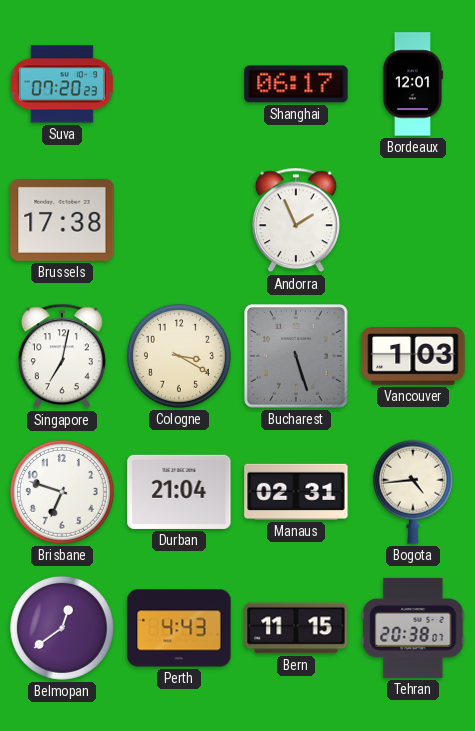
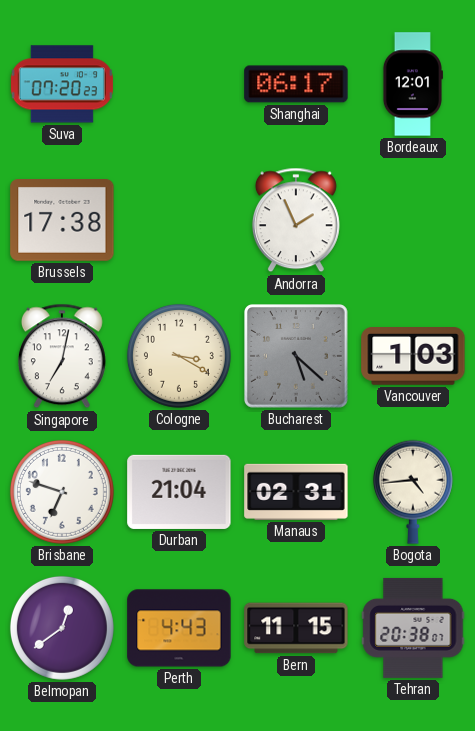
Bucharest: 5:27 -> 5:22 (297, 357)
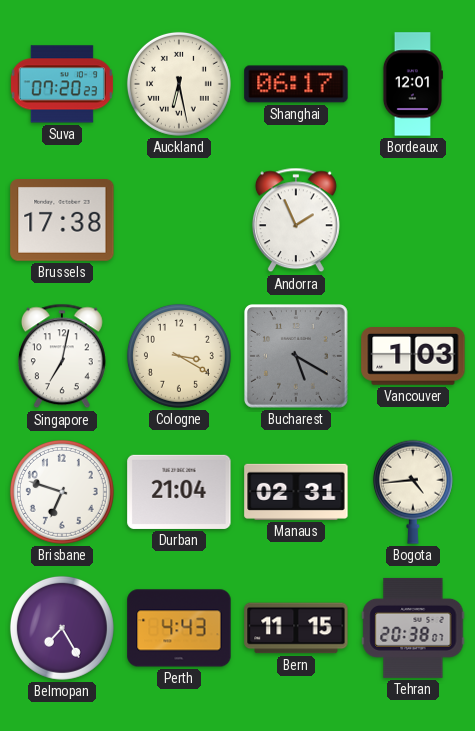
Auckland: none -> 6:28 (179, 84)
Bucharest: 5:22 -> 5:20 (297, 357)
Belmopan: 12:39 -> 7:25 (62, 628)
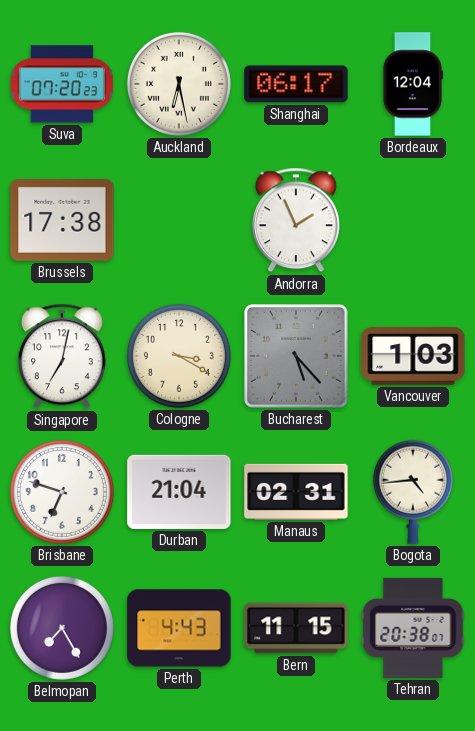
Bordeaux: 12:01 -> 12:04 (412, 84)
Bucharest: 5:20 -> 5:23 (297, 357)
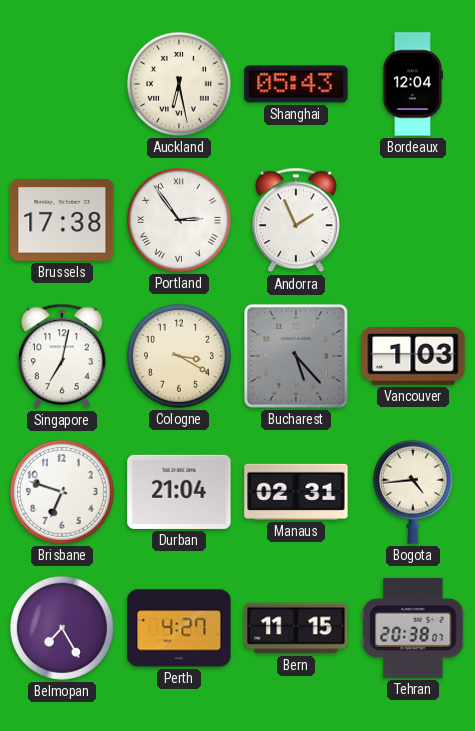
Suva: 07:20 -> none (62, 84)
Shanghai: 06:17 -> 05:43 (296, 84)
Portland: none -> 2:54 (179, 220)
Perth: 4:43 -> 4:27 (179, 628)
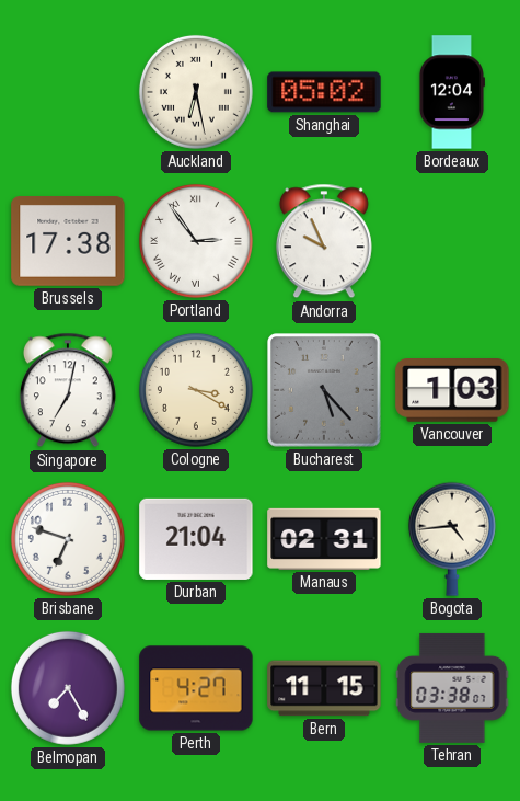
Shanghai: 05:43 -> 05:02 (324, 92)
Andorra: 1:56 -> 9:56 (324, 241)
Tehran: 20:38 -> 03:38 (452, 688)
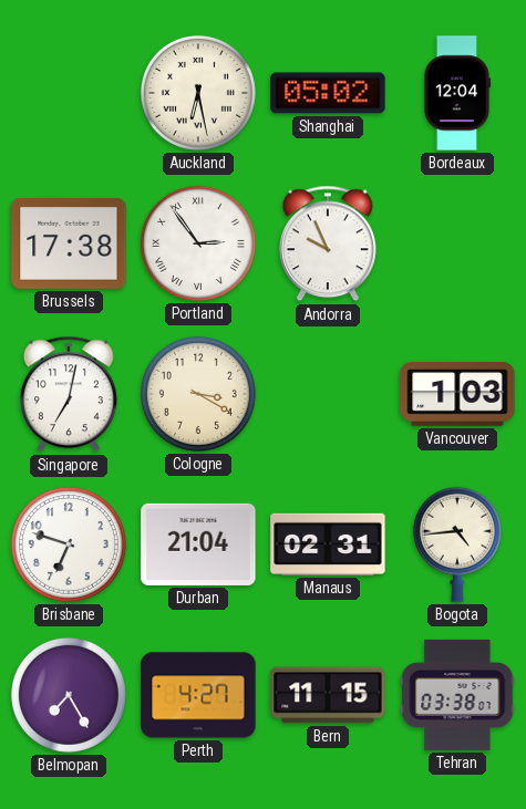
Bucharest: 5:23 -> none (325, 391)
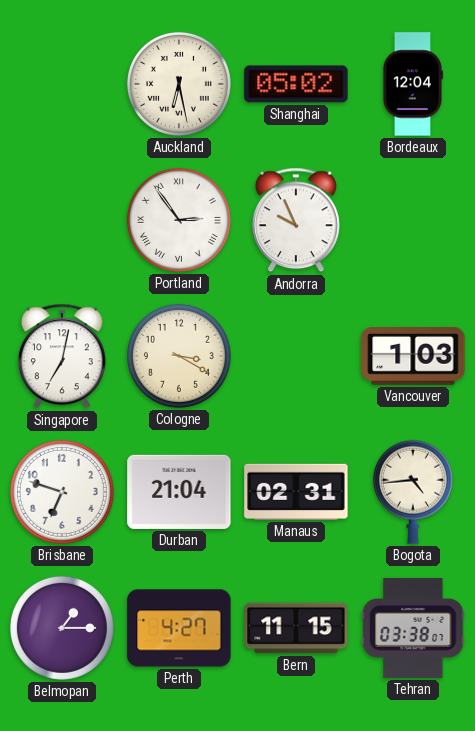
Brussels: 17:38 -> none (69, 245)
Belmopan: 7:25 -> 1:15 (62, 628)
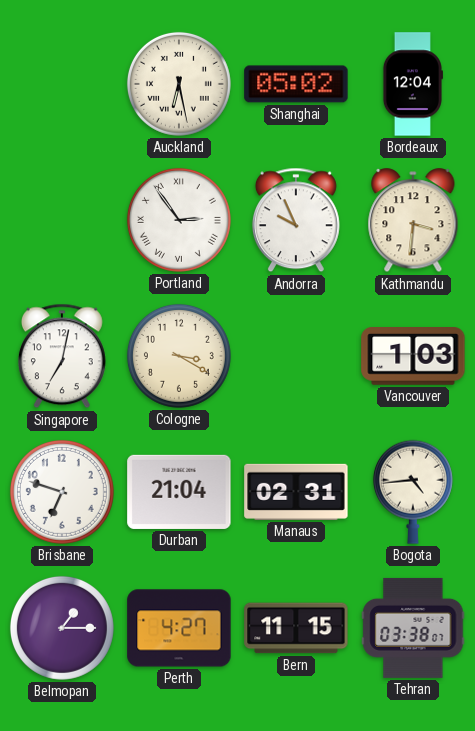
Kathmandu: none -> 3:31 (413, 221)
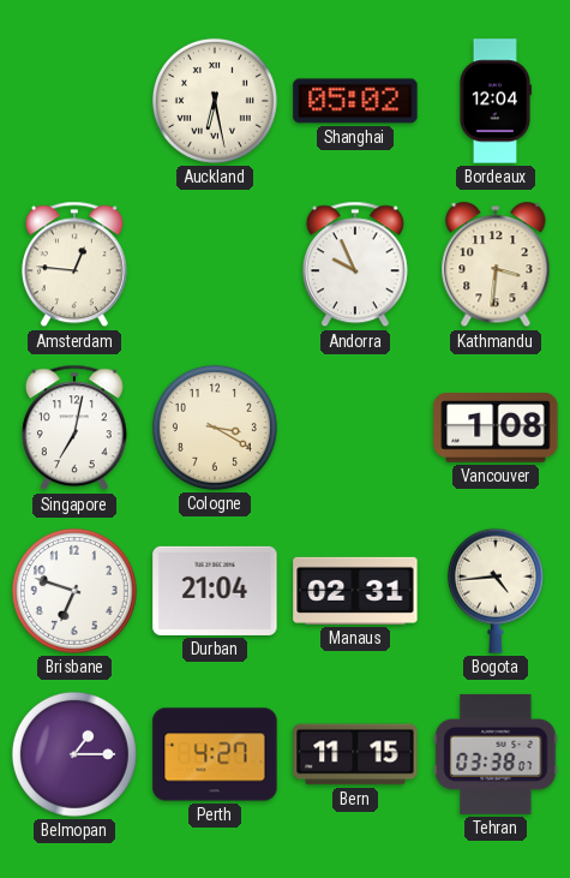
Amsterdam: none -> 12:46 (74, 264)
Portland: 2:54 -> none (179, 220)
Vancouver: 1:03 -> 1:08 (496, 429)
